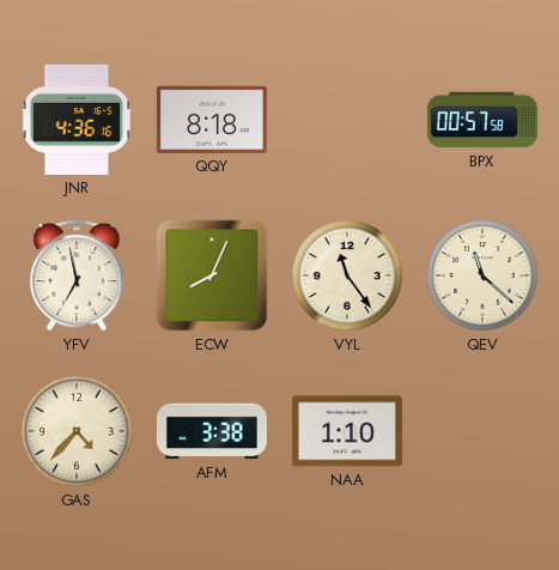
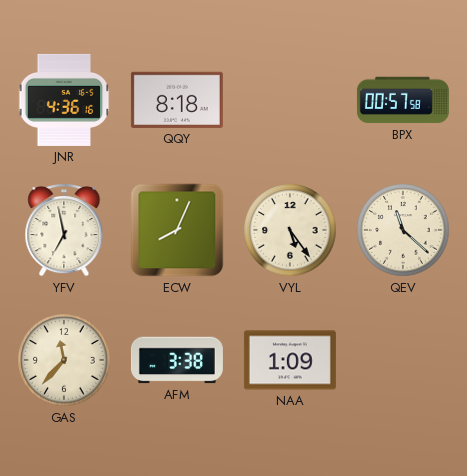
VYL: 11:24 -> 5:24 (290, 230)
GAS: 4:37 -> 11:37 (64, 360)
NAA: 1:10 -> 1:09 (290, 360)
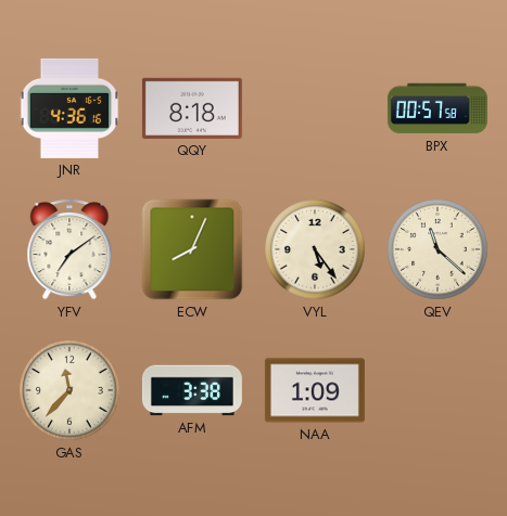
YFV: 6:58 -> 7:09 (69, 249)
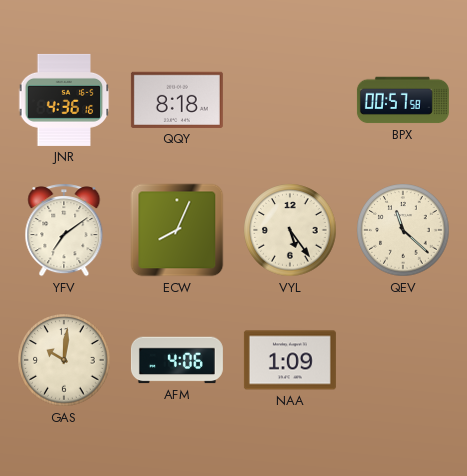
GAS: 11:37 -> 10:01 (64, 360)
AFM: 3:38 -> 4:06 (177, 360)
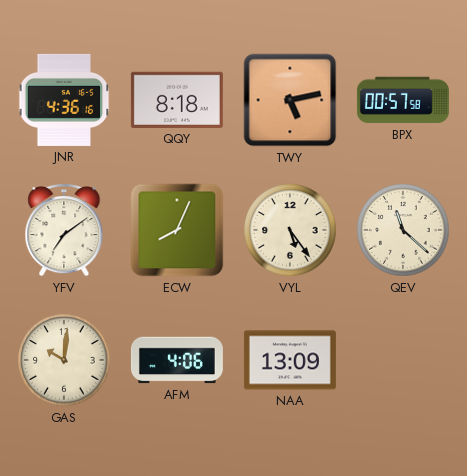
TWY: none -> 5:13 (290, 100)
NAA: 1:09 -> 13:09 (290, 360)
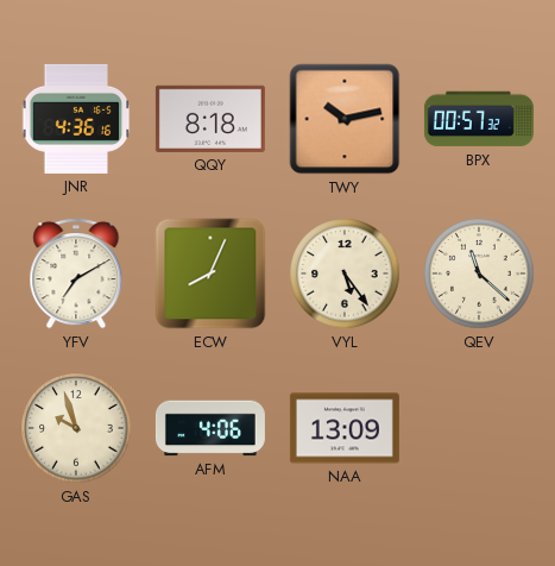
TWY: 5:13 -> 10:13 (345, 119)
BPX: 00:57:58 -> 00:57:32 (479, 119)
YFV: 7:09 -> 7:10 (76, 273)
GAS: 10:01 -> 9:57 (76, 428)
